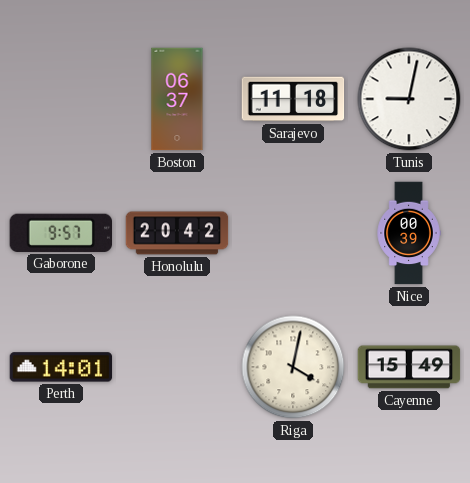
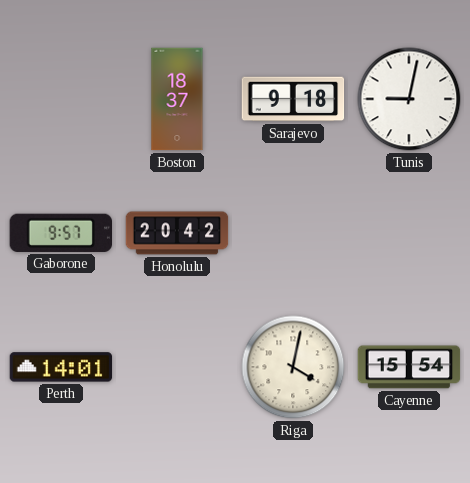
Boston: 06:37 -> 18:37 (177, 99)
Sarajevo: 11:18 -> 9:18 (293, 99)
Nice: 00:39 -> none (409, 233)
Cayenne: 15:49 -> 15:54 (409, 367)
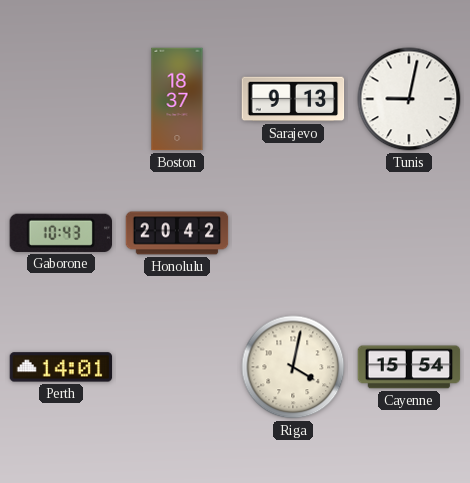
Sarajevo: 9:18 -> 9:13 (293, 99)
Gaborone: 9:57 -> 10:43 (60, 233)
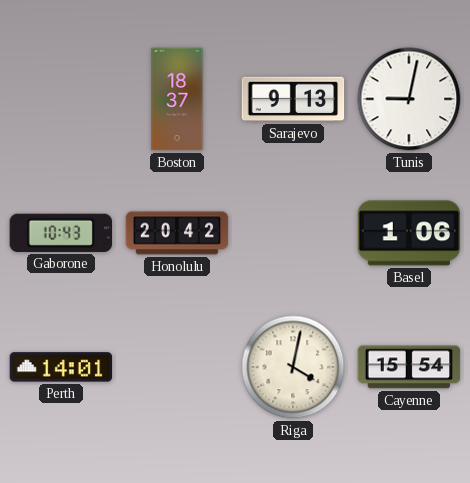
Basel: none -> 1:06 (409, 233)
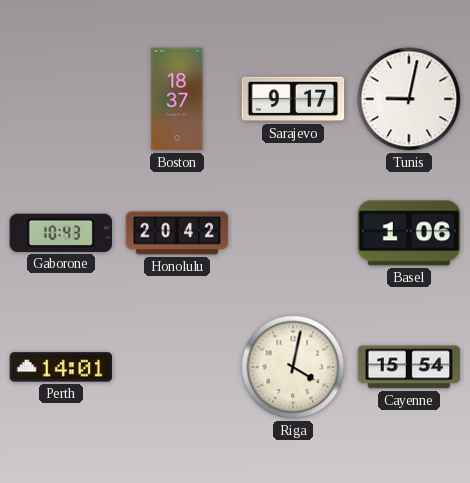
Sarajevo: 9:13 -> 9:17 (293, 99)
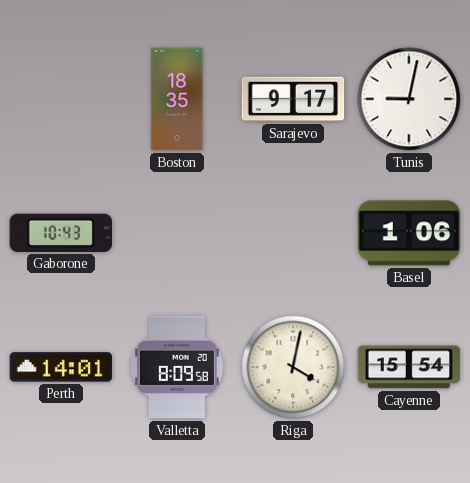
Boston: 18:37 -> 18:35 (177, 99)
Honolulu: 20:42 -> none (177, 233)
Valletta: none -> 8:09 (177, 367)
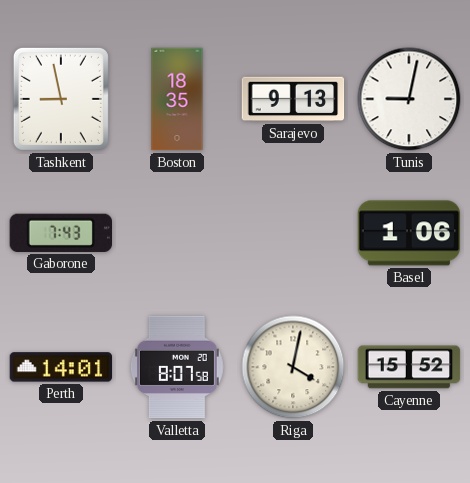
Tashkent: none -> 8:58 (61, 99)
Sarajevo: 9:17 -> 9:13 (293, 99)
Gaborone: 10:43 -> 7:43 (60, 233)
Valletta: 8:09 -> 8:07 (177, 367)
Cayenne: 15:54 -> 15:52 (409, 367)
